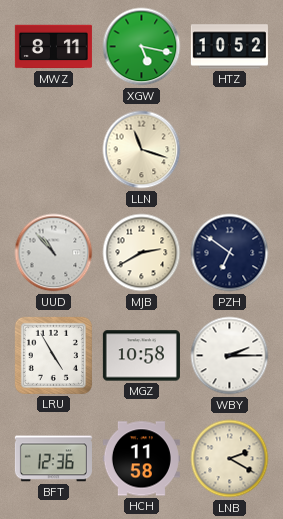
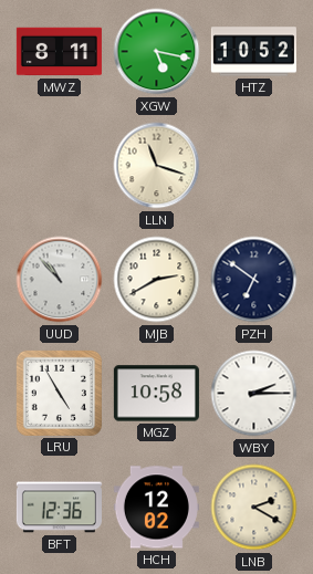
HCH: 11:58 -> 12:02 (156, 508)
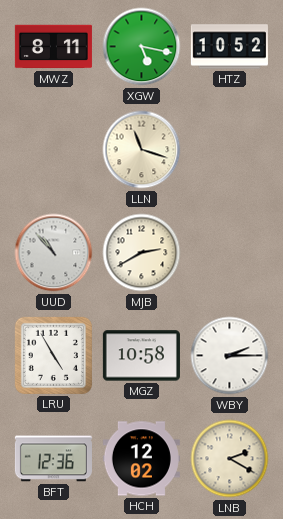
PZH: 6:51 -> none (254, 280)
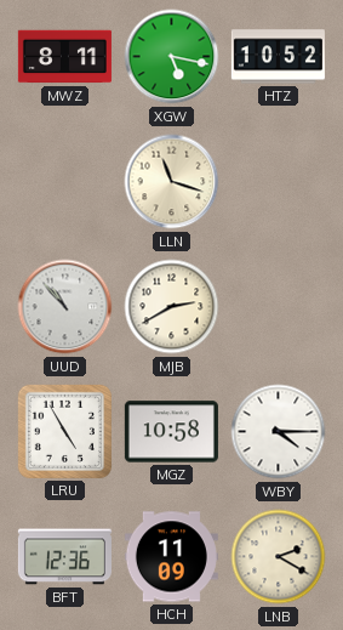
WBY: 2:15 -> 4:15 (279, 432)
HCH: 12:02 -> 11:09 (171, 557)
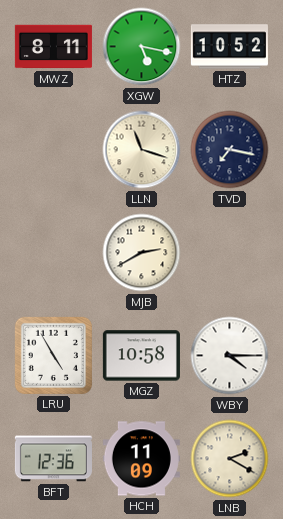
TVD: none -> 7:17 (230, 150)
UUD: 10:53 -> none (65, 307)
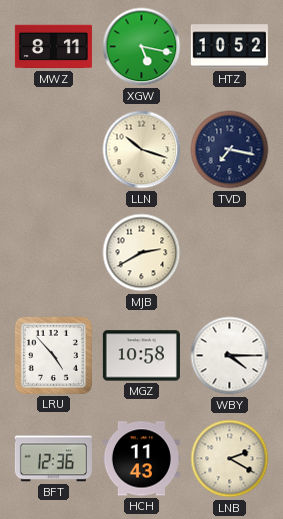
LLN: 11:18 -> 10:18 (142, 150)
LRU: 4:55 -> 4:53 (53, 355)
HCH: 11:09 -> 11:43 (141, 459)
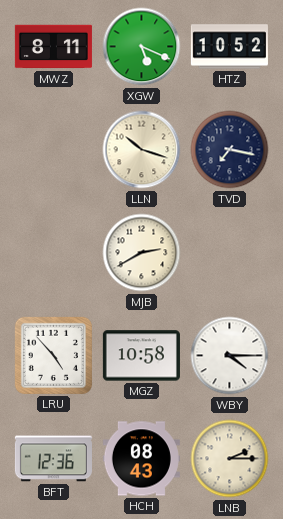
XGW: 5:17 -> 5:19 (142, 47)
HCH: 11:43 -> 08:43 (141, 459)
LNB: 2:20 -> 2:15 (230, 459)
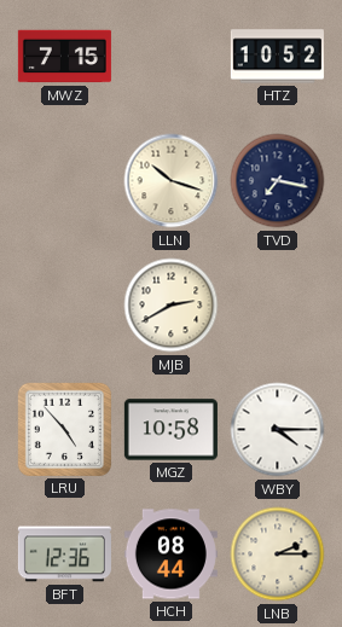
MWZ: 8:11 -> 7:15 (64, 57)
XGW: 5:19 -> none (142, 47)
HCH: 08:43 -> 08:44 (170, 555)
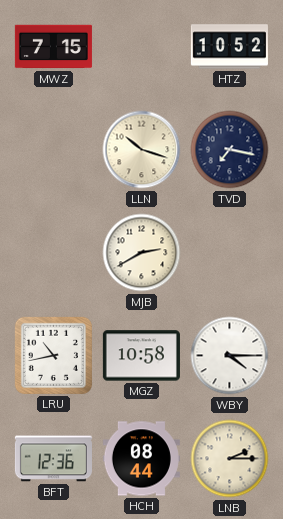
LRU: 4:53 -> 10:43 (53, 355)
